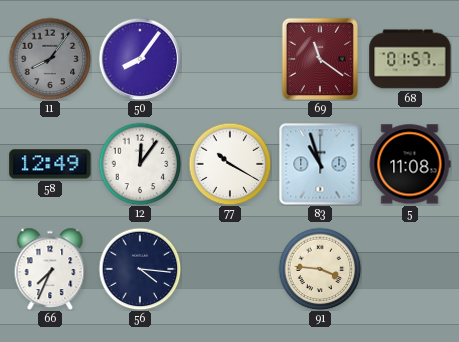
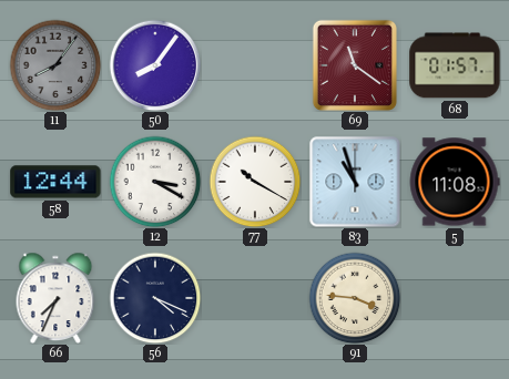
58: 12:49 -> 12:44 (55, 182)
12: 12:06 -> 3:20 (155, 182)
56: 4:16 -> 4:19 (155, 298)
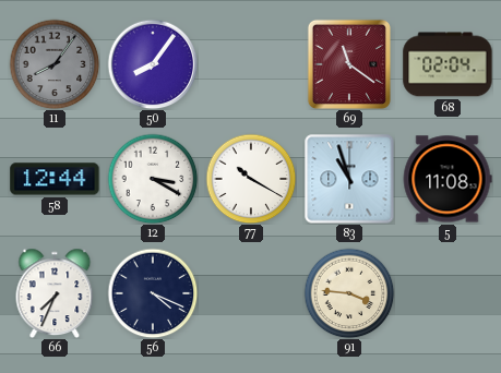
68: 01:57 -> 02:04 (448, 64)
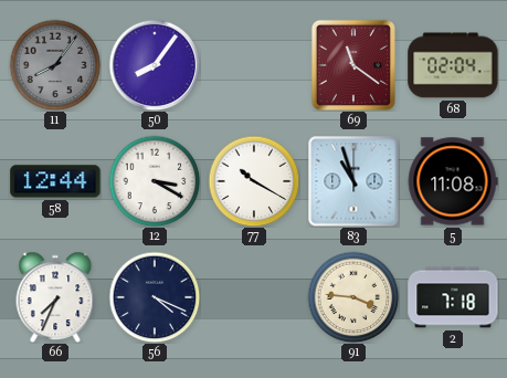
2: none -> 7:18 (453, 297)
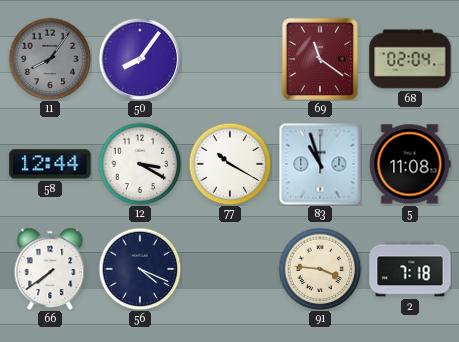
66: 7:34 -> 7:39 (50, 268)
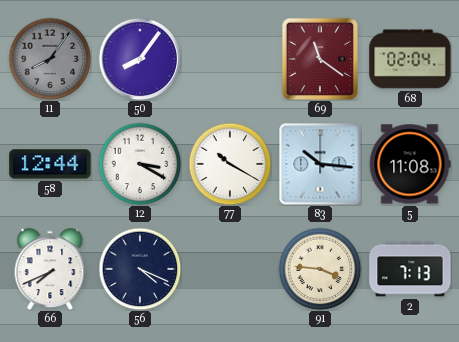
83: 10:57 -> 10:16 (320, 164)
66: 7:39 -> 7:41 (50, 268)
2: 7:18 -> 7:13 (410, 269)
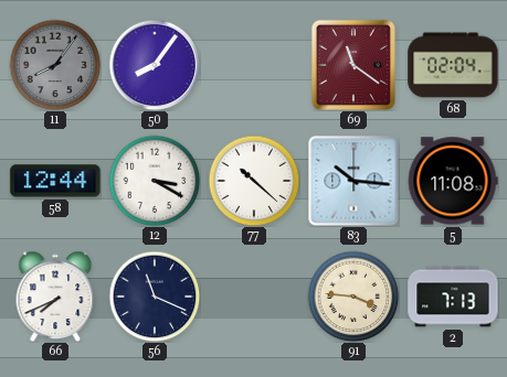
77: 10:20 -> 10:22 (254, 181)
56: 4:19 -> 11:19 (155, 297)
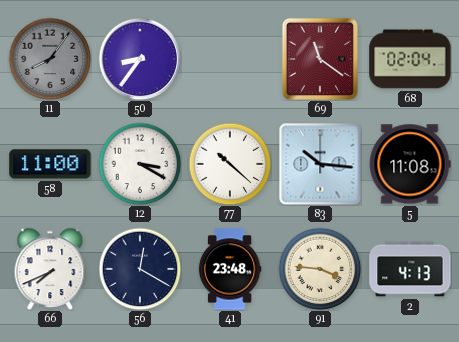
50: 8:06 -> 8:36 (140, 59)
58: 12:44 -> 11:00 (50, 164)
56: 11:19 -> 12:20 (140, 269)
41: none -> 23:48 (230, 269)
2: 7:13 -> 4:13 (410, 269)
